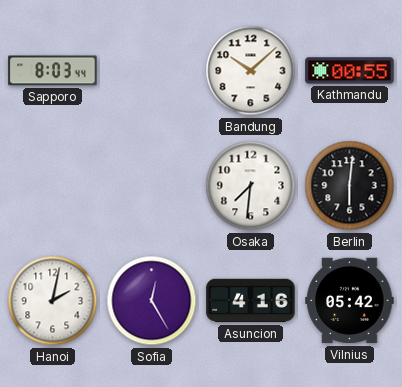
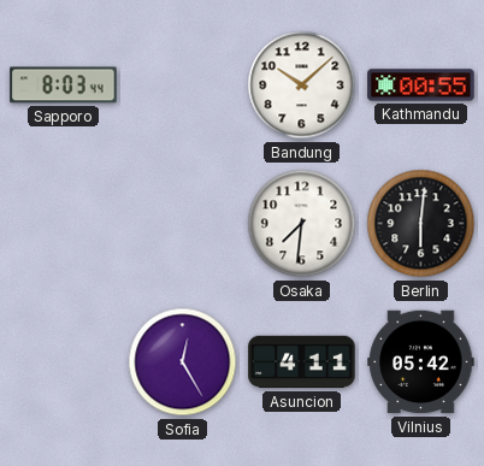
Hanoi: 2:02 -> none (53, 301)
Asuncion: 4:16 -> 4:11 (302, 362)
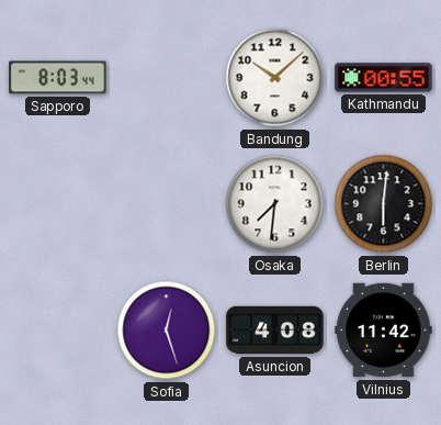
Sofia: 12:25 -> 12:27 (167, 331)
Asuncion: 4:11 -> 4:08 (275, 331)
Vilnius: 05:42 -> 11:42 (384, 331)
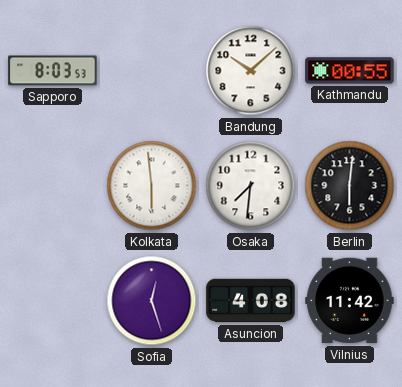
Sapporo: 8:03:44 -> 8:03:53 (53, 71)
Kolkata: none -> 5:59 (152, 186)
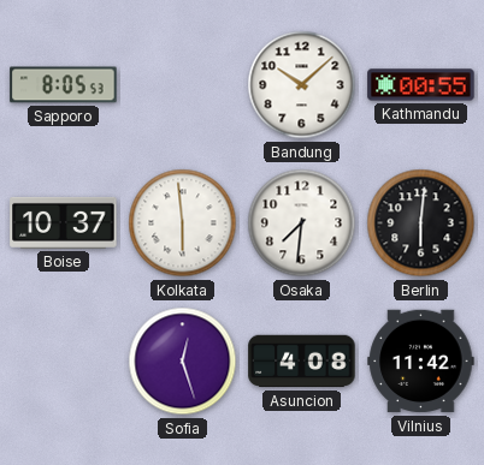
Sapporo: 8:03 -> 8:05 (64, 85)
Boise: none -> 10:37 (64, 222)
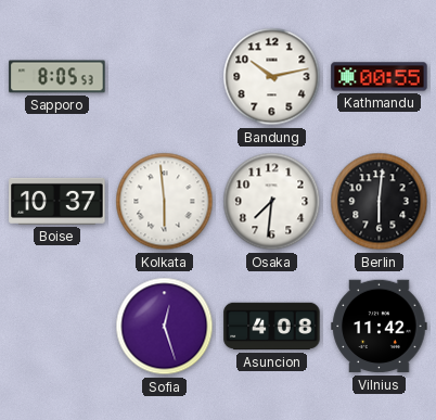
Bandung: 10:08 -> 10:13 (272, 77)
